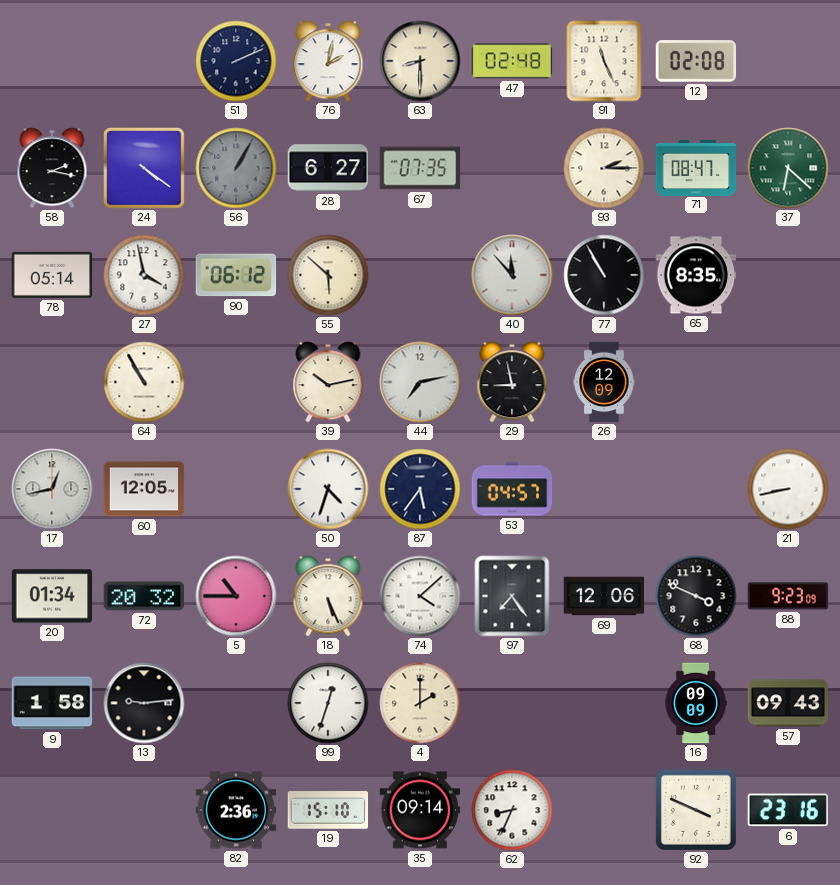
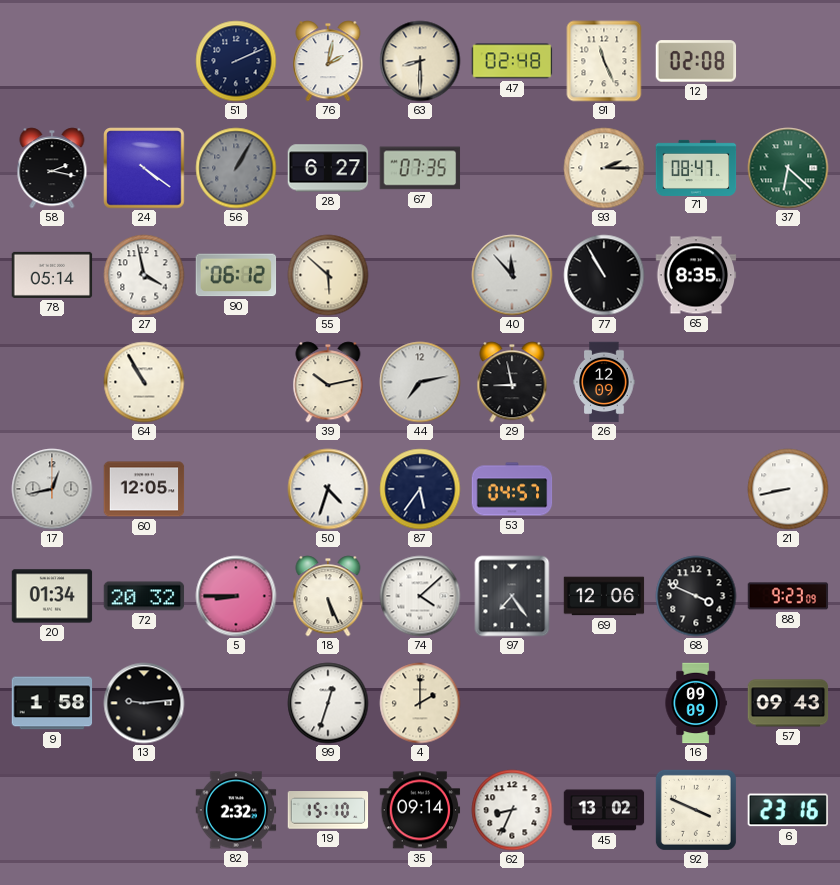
5: 10:45 -> 8:45 (236, 596)
82: 2:36 -> 2:32 (236, 810)
45: none -> 13:02 (604, 810)
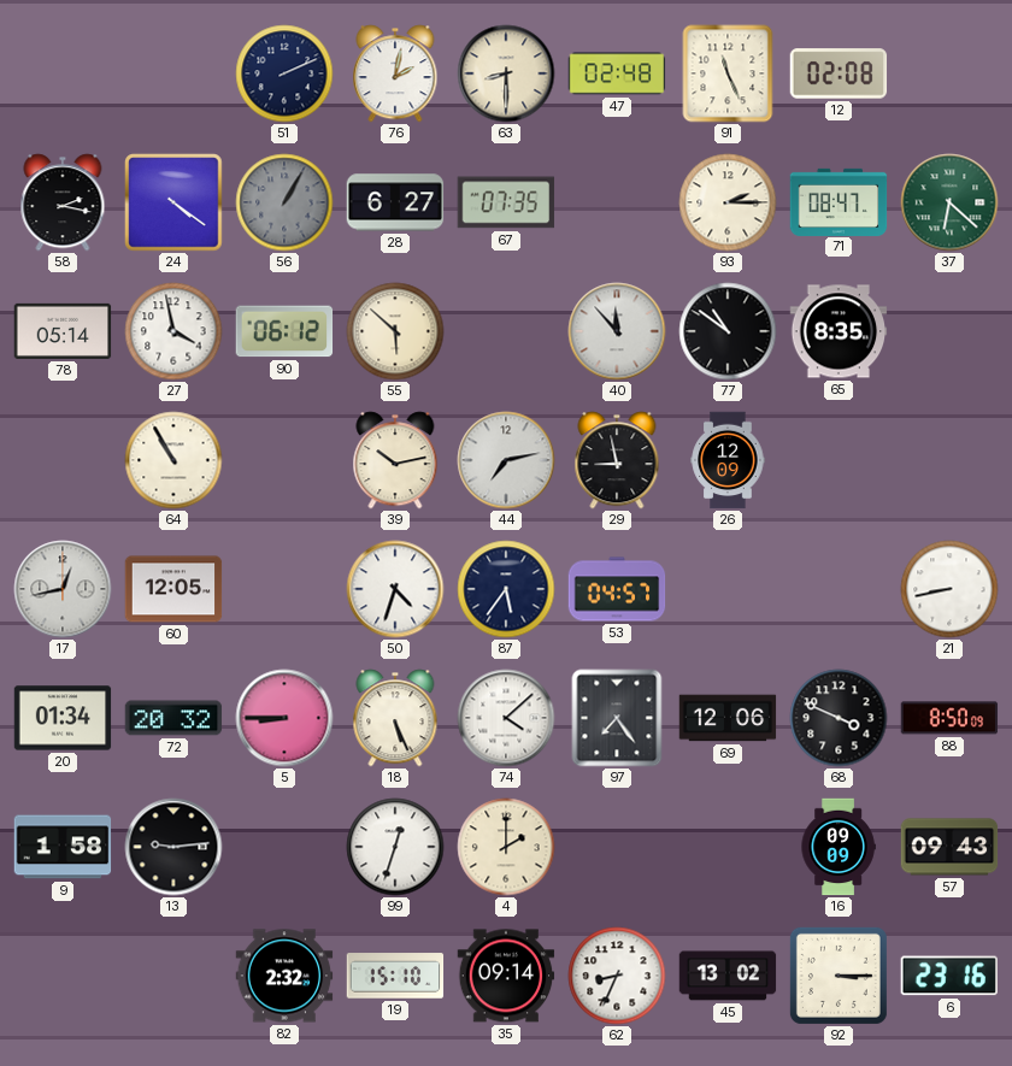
77: 10:55 -> 10:51 (728, 331)
88: 9:23 -> 8:50 (949, 718)
92: 3:49 -> 3:15 (839, 976)
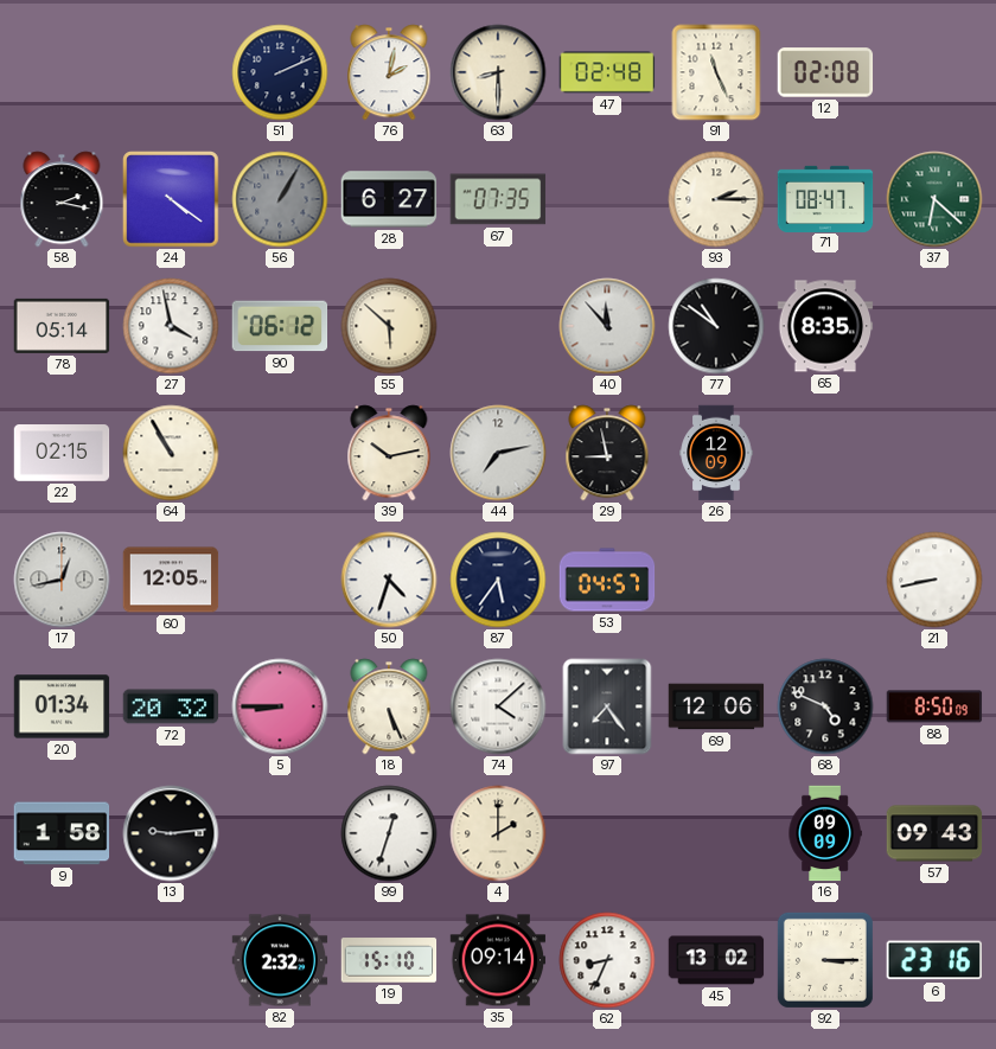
22: none -> 02:15 (62, 454)
68: 3:49 -> 4:49 (825, 706)
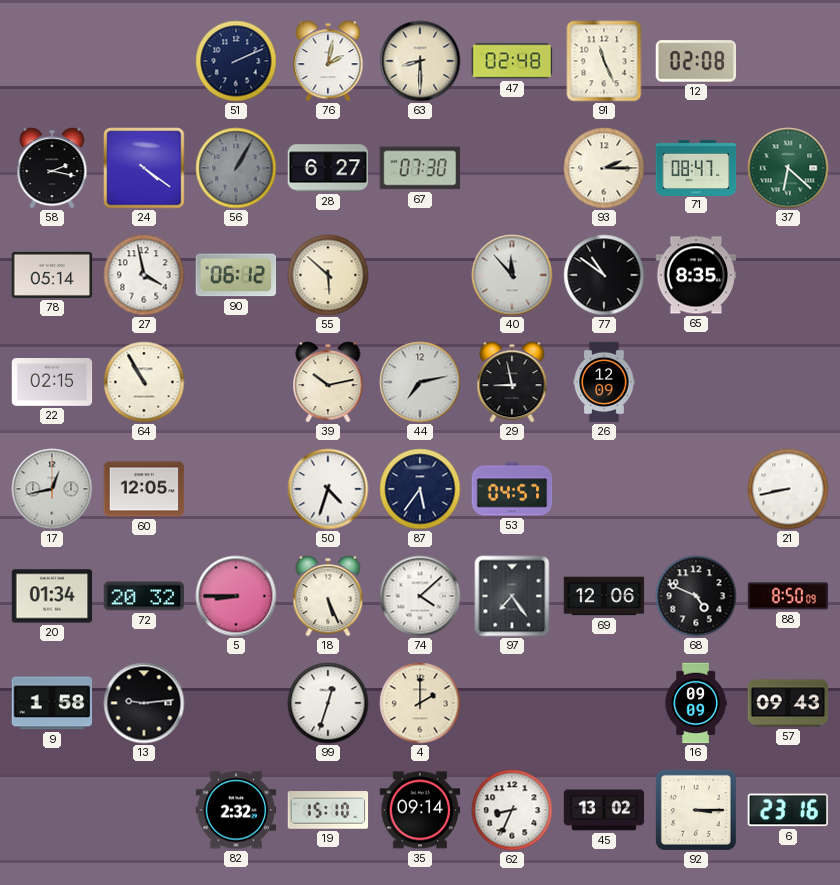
67: 07:35 -> 07:30 (420, 168)
